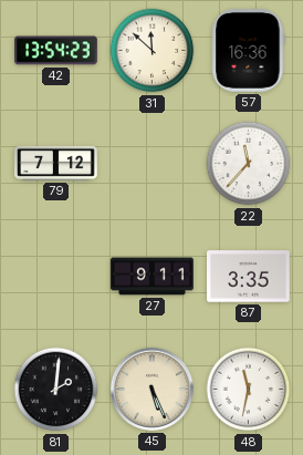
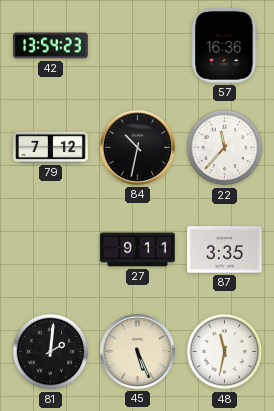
31: 11:52 -> none (153, 51)
84: none -> 10:32 (137, 147)
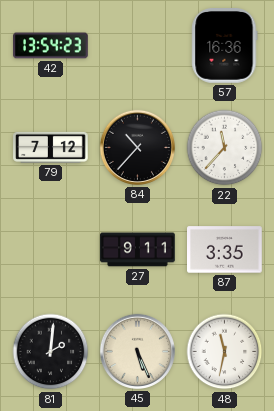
84: 10:32 -> 10:37 (137, 147)
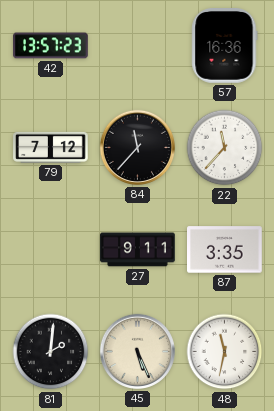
42: 13:54 -> 13:57 (51, 46)
84: 10:37 -> 11:37 (137, 147)
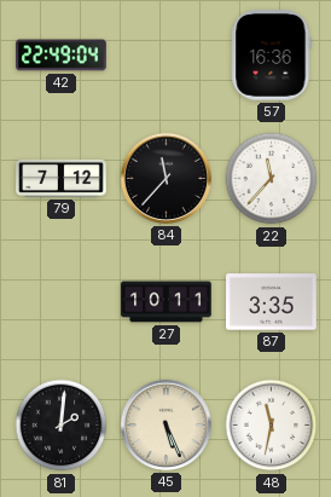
42: 13:57 -> 22:49 (62, 56)
27: 9:11 -> 10:11 (167, 302)
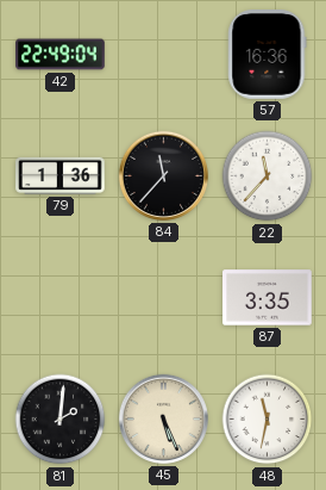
79: 7:12 -> 1:36 (61, 175)
27: 10:11 -> none (167, 302)
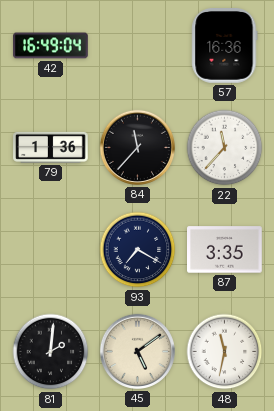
42: 22:49 -> 16:49 (51, 46)
93: none -> 7:20 (138, 250)
45: 5:26 -> 5:09 (137, 351)
